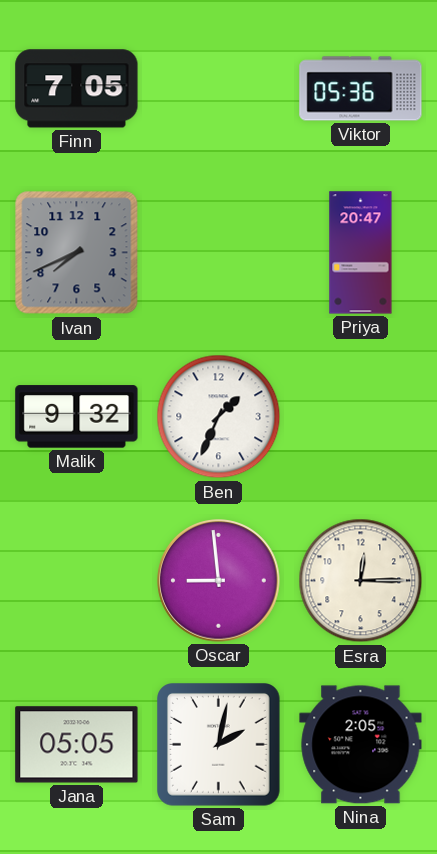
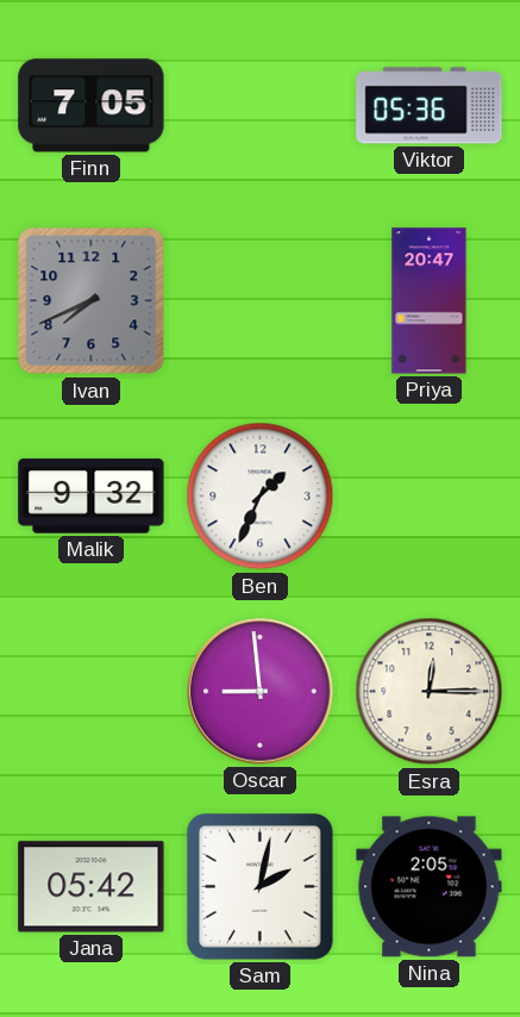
Jana: 05:05 -> 05:42 (92, 887)
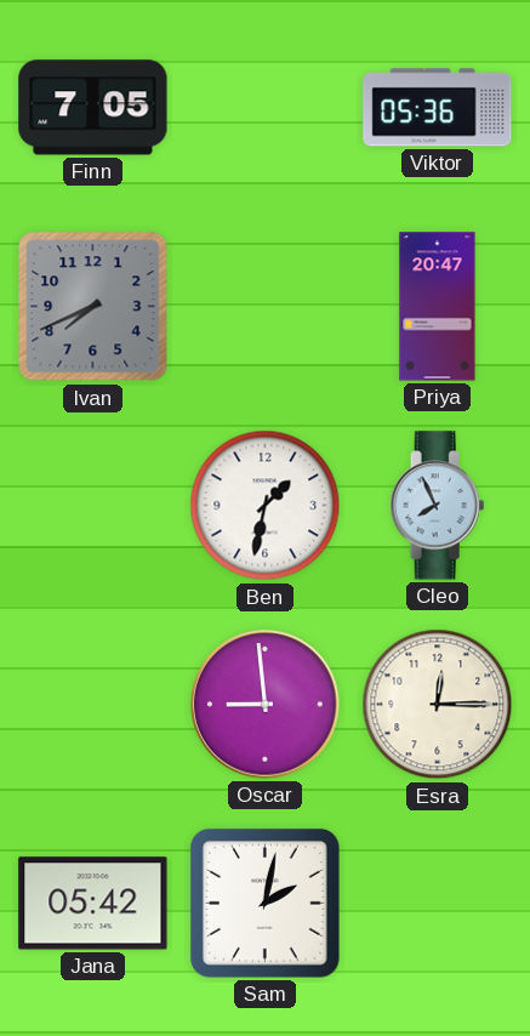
Malik: 9:32 -> none (92, 497)
Ben: 1:34 -> 1:32 (266, 506)
Cleo: none -> 7:56 (438, 506)
Nina: 2:05 -> none (430, 887)
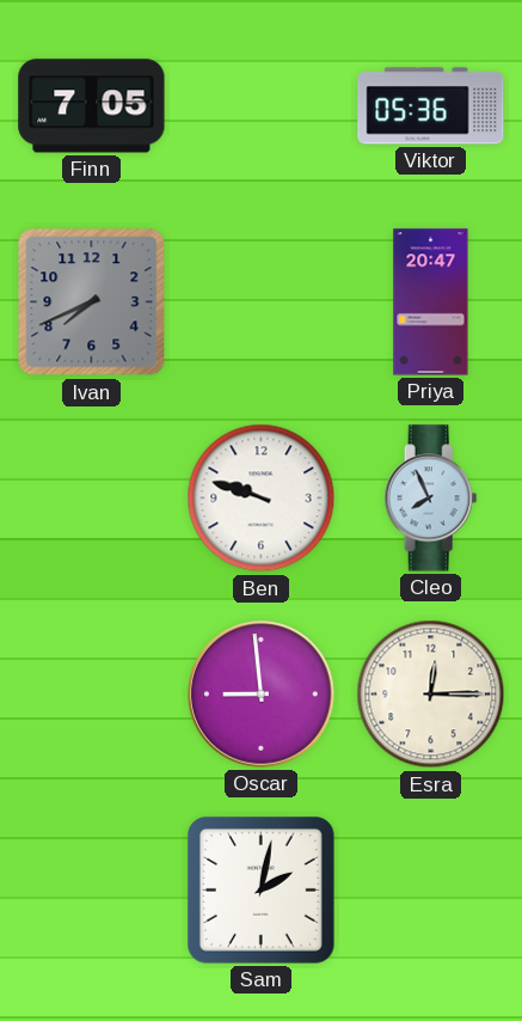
Ben: 1:32 -> 9:48 (262, 499)
Jana: 05:42 -> none (93, 904)
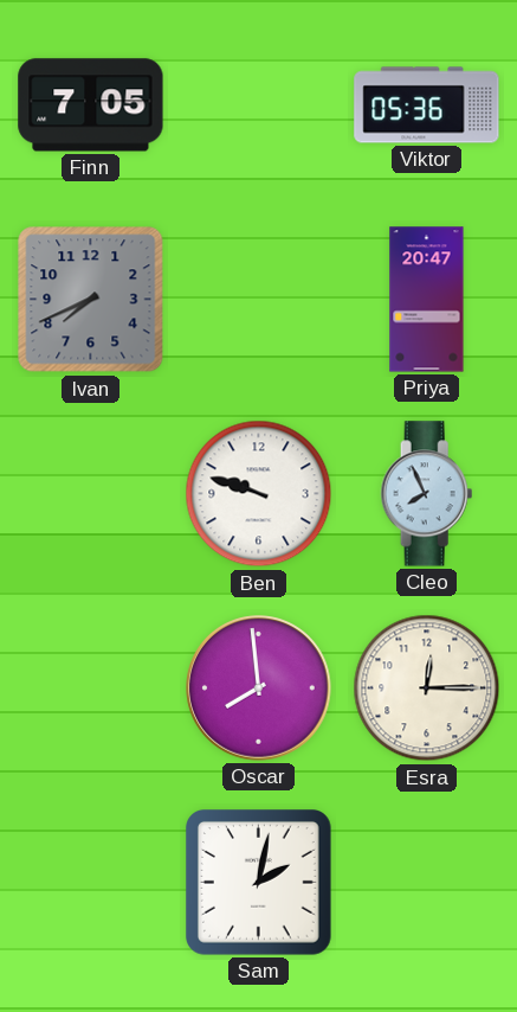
Oscar: 8:59 -> 7:59 (259, 688)
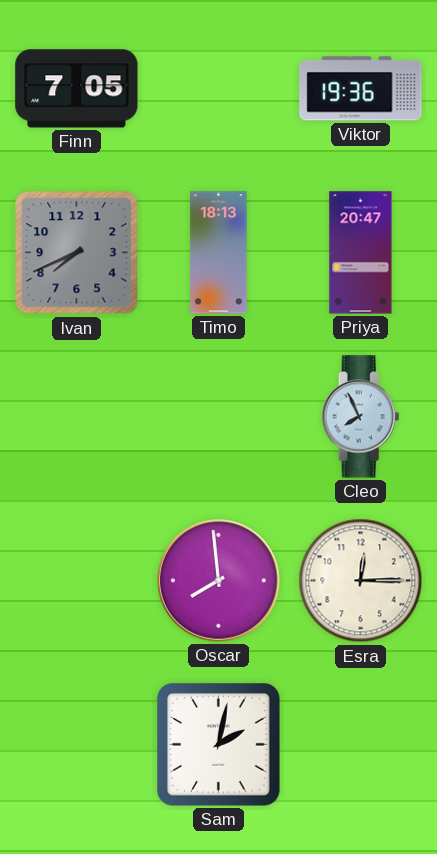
Viktor: 05:36 -> 19:36 (361, 89)
Timo: none -> 18:13 (219, 253)
Ben: 9:48 -> none (259, 494)
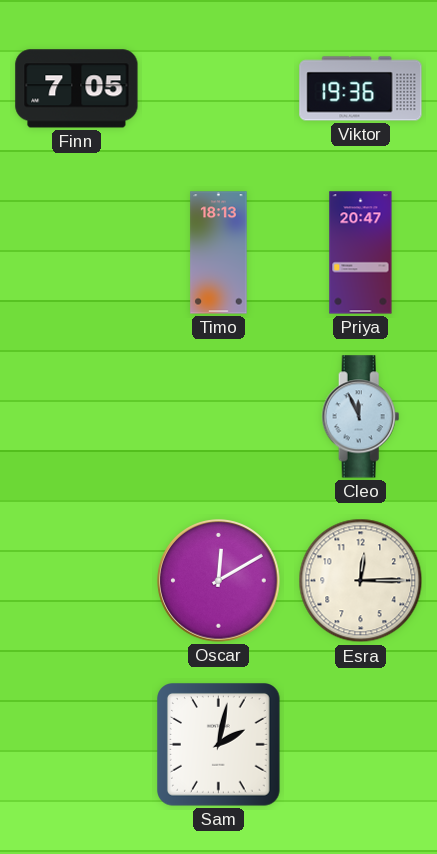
Ivan: 7:41 -> none (77, 253)
Cleo: 7:56 -> 11:56 (361, 417)
Oscar: 7:59 -> 12:10 (219, 581)
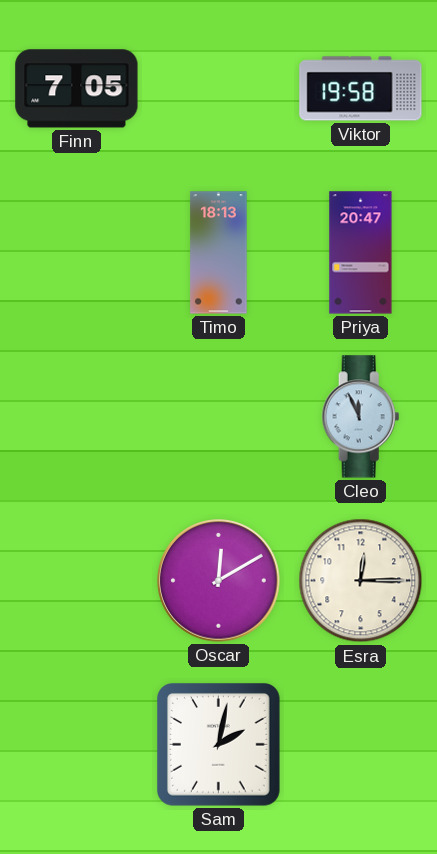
Viktor: 19:36 -> 19:58 (361, 89)
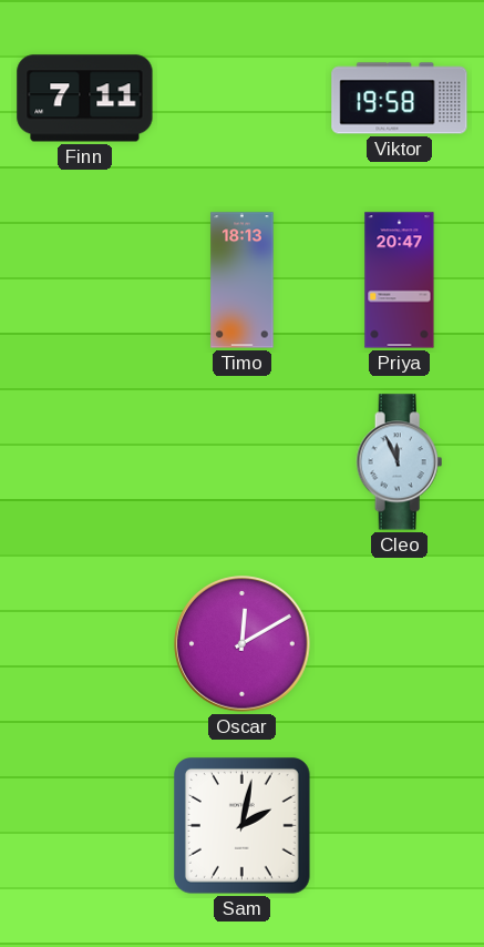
Finn: 7:05 -> 7:11 (85, 99)
Esra: 12:15 -> none (361, 581)
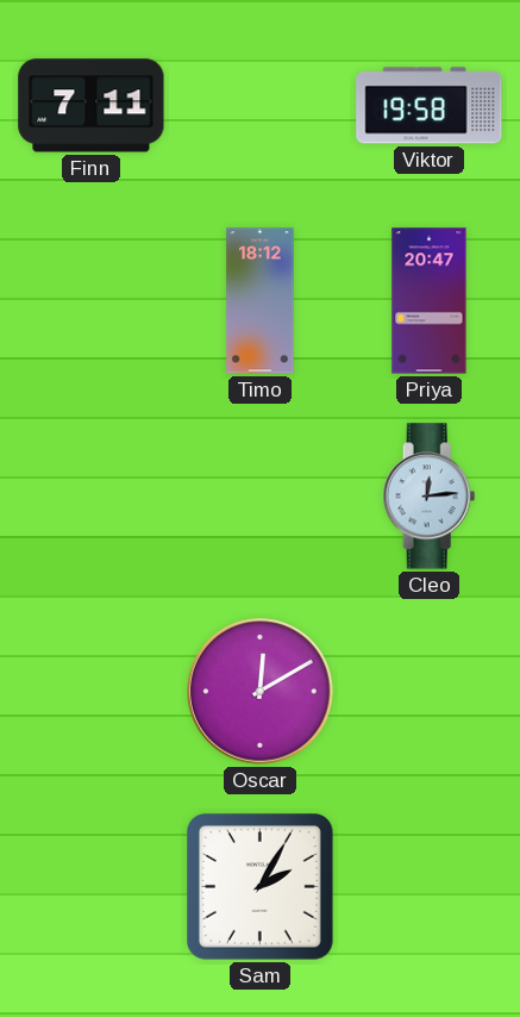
Timo: 18:13 -> 18:12 (261, 301)
Cleo: 11:56 -> 12:14 (430, 497)
Sam: 2:02 -> 2:05 (261, 887)
